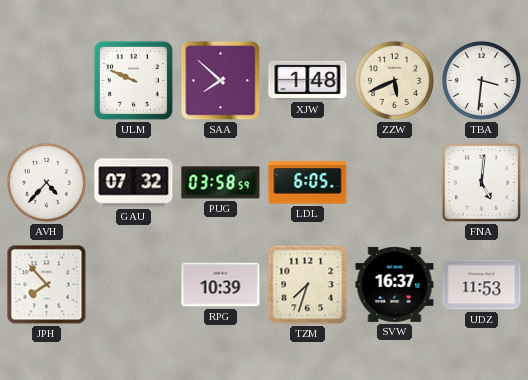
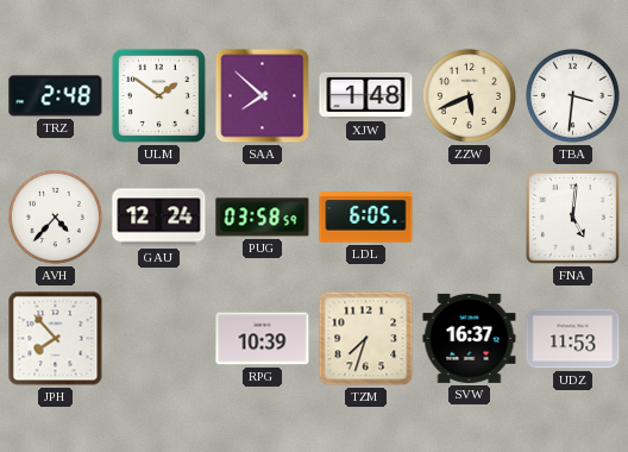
TRZ: none -> 2:48 (56, 96)
ULM: 9:49 -> 1:51 (158, 95)
GAU: 07:32 -> 12:24 (159, 218)
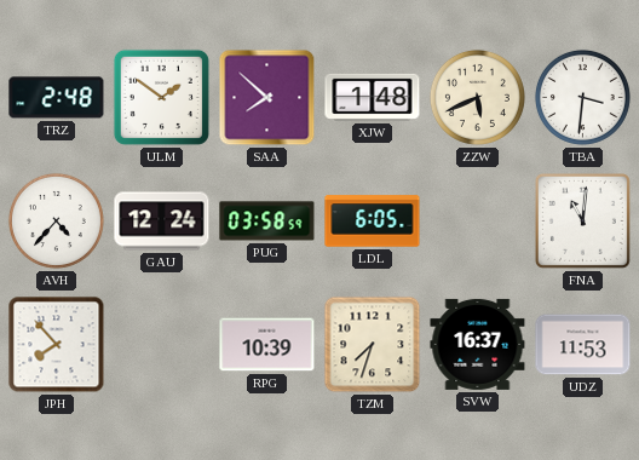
FNA: 5:01 -> 11:01 (582, 220)
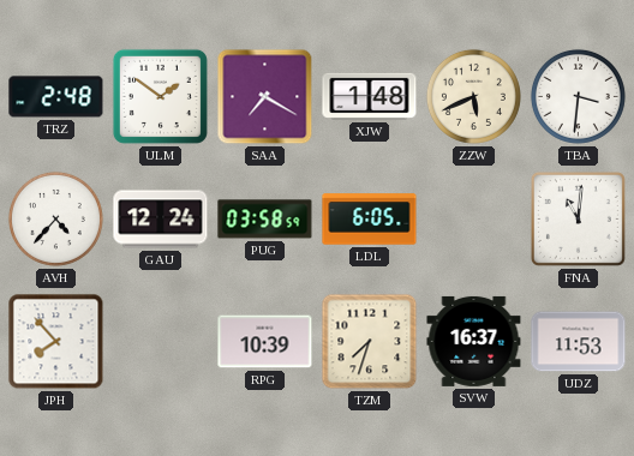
SAA: 7:52 -> 7:20 (265, 97)
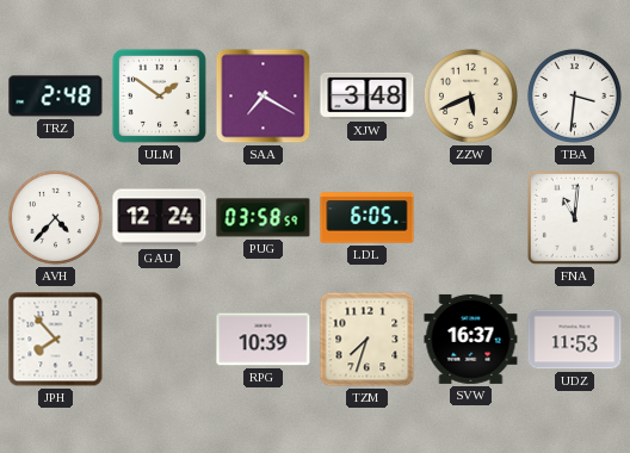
XJW: 1:48 -> 3:48 (367, 95)
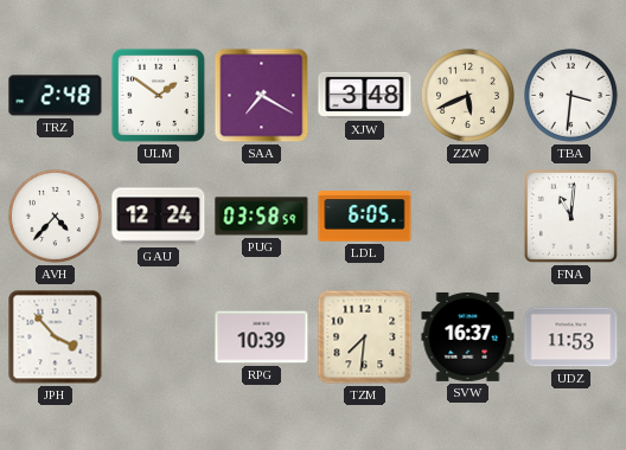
JPH: 7:53 -> 3:53 (56, 337)
TZM: 7:33 -> 7:31 (365, 337)
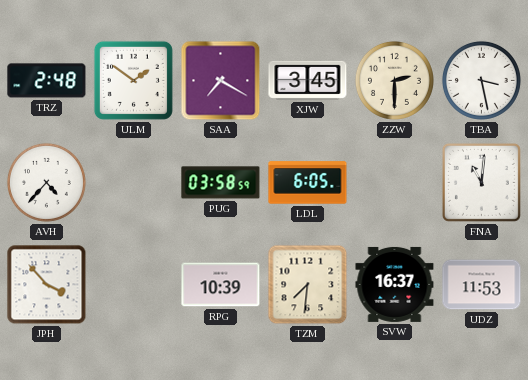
XJW: 3:48 -> 3:45 (308, 80)
ZZW: 5:41 -> 2:30 (394, 80)
TBA: 3:31 -> 3:28 (481, 80)
GAU: 12:24 -> none (159, 217)
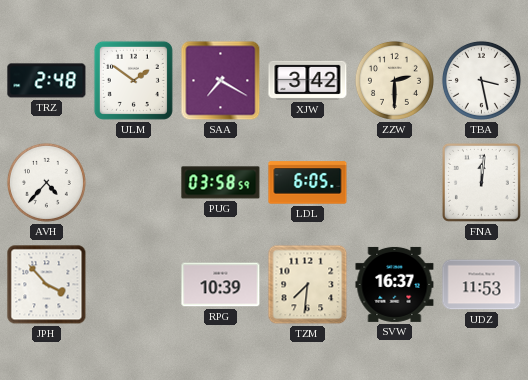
XJW: 3:45 -> 3:42 (308, 80)
FNA: 11:01 -> 12:01 (481, 182)
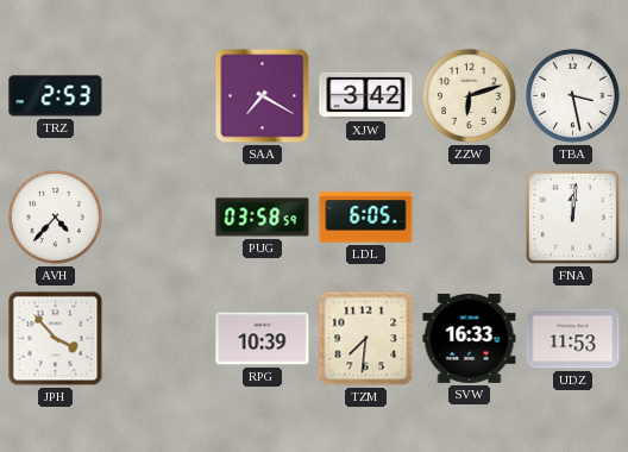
TRZ: 2:48 -> 2:53 (56, 96)
ULM: 1:51 -> none (133, 80)
ZZW: 2:30 -> 6:12 (469, 95)
SVW: 16:37 -> 16:33 (470, 338)
